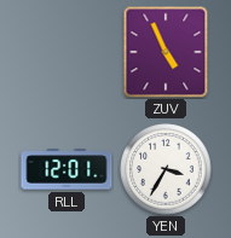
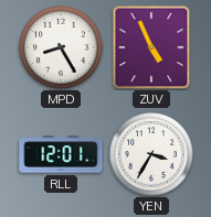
MPD: none -> 8:25 (61, 47)
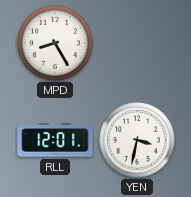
ZUV: 4:56 -> none (151, 47)
YEN: 3:35 -> 3:32 (137, 140)
